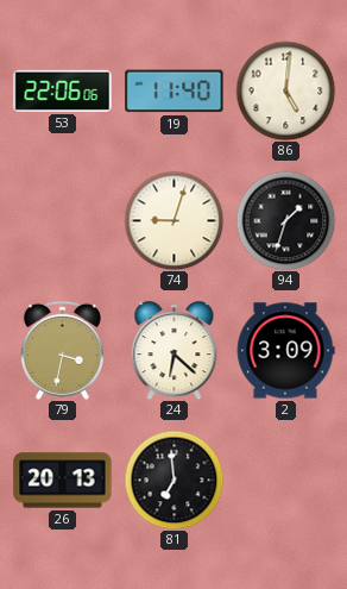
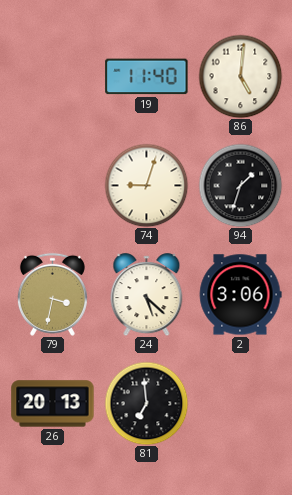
53: 22:06 -> none (63, 90)
24: 6:22 -> 5:22 (147, 295)
2: 3:09 -> 3:06 (240, 295)
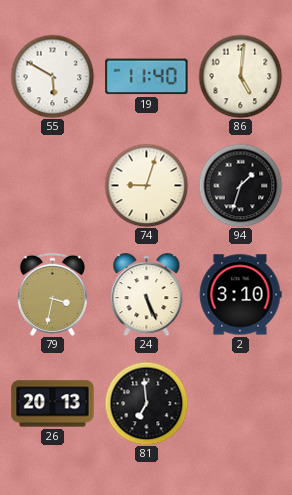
55: none -> 5:50 (52, 76)
24: 5:22 -> 5:26 (147, 295)
2: 3:06 -> 3:10 (240, 295)
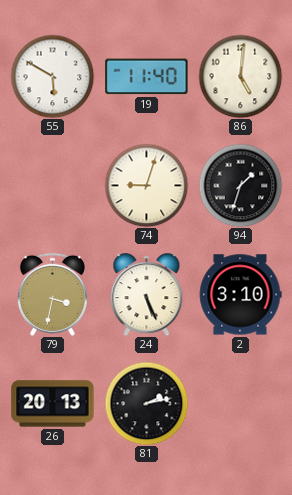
81: 6:59 -> 2:13 (146, 403)
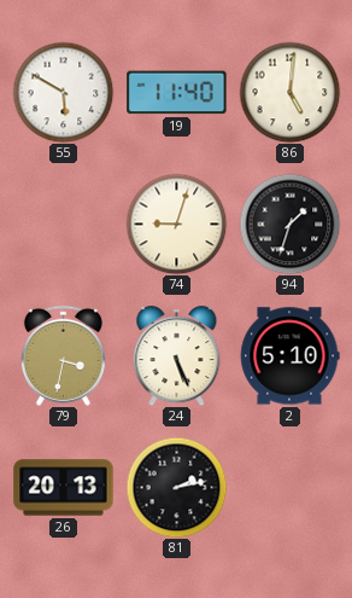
2: 3:10 -> 5:10 (289, 356)
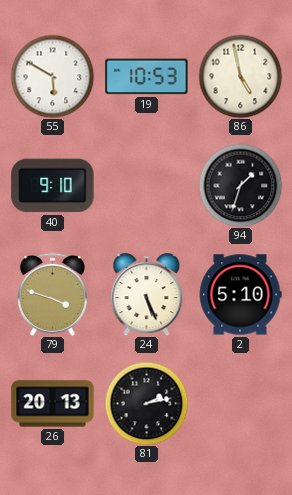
19: 11:40 -> 10:53 (147, 77)
86: 5:01 -> 4:58 (240, 76)
40: none -> 9:10 (53, 186)
74: 9:03 -> none (176, 223)
79: 3:32 -> 3:48 (52, 294)
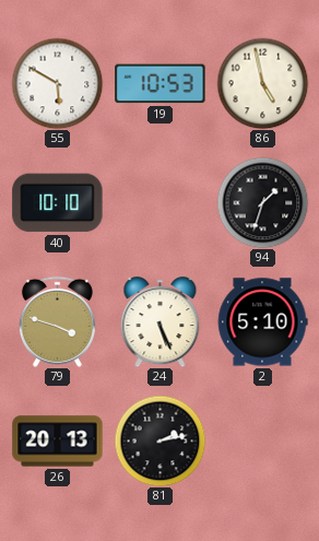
40: 9:10 -> 10:10 (58, 203)
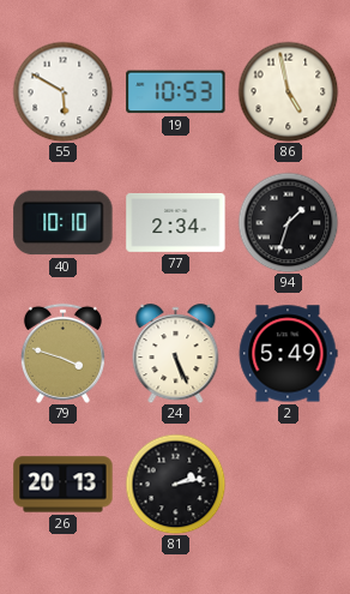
77: none -> 2:34 (176, 222)
2: 5:10 -> 5:49 (288, 354)
